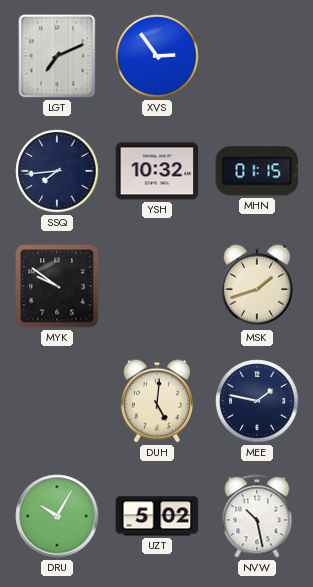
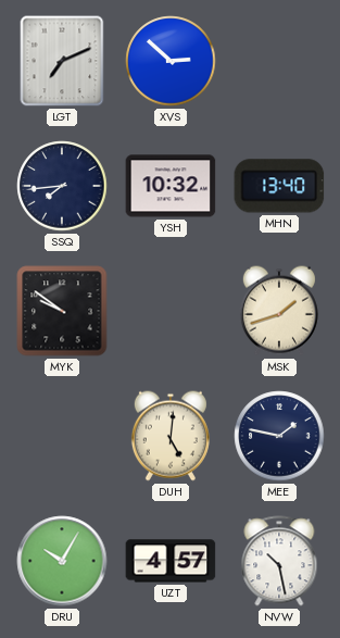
XVS: 2:54 -> 2:52 (171, 61)
MHN: 01:15 -> 13:40 (279, 186)
UZT: 5:02 -> 4:57 (171, 561)
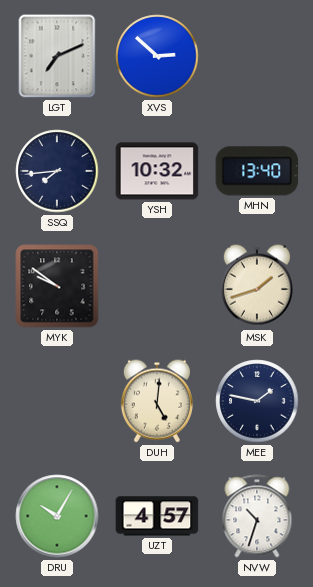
NVW: 10:28 -> 10:33 (257, 516)
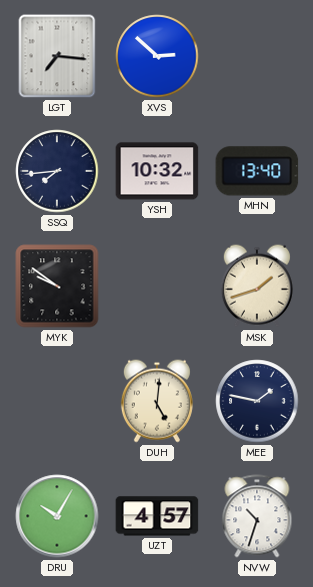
LGT: 7:11 -> 7:16 (57, 56)
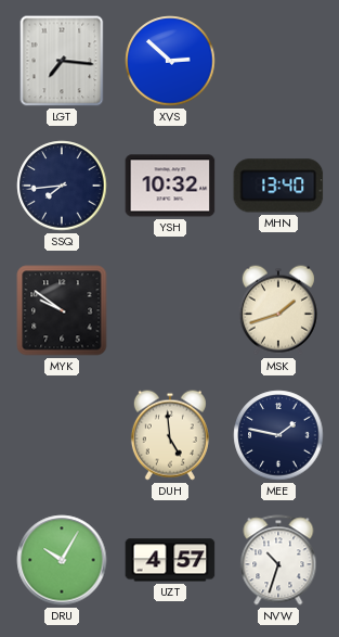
DUH: 5:01 -> 4:59 (170, 435)
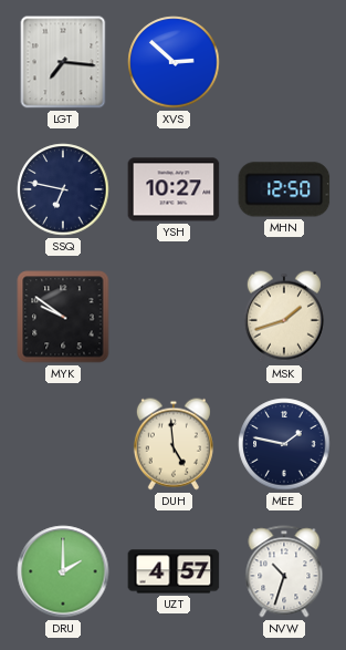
SSQ: 7:44 -> 6:47 (63, 189)
YSH: 10:32 -> 10:27 (174, 189)
MHN: 13:40 -> 12:50 (284, 189)
DRU: 10:05 -> 2:00 (63, 571)
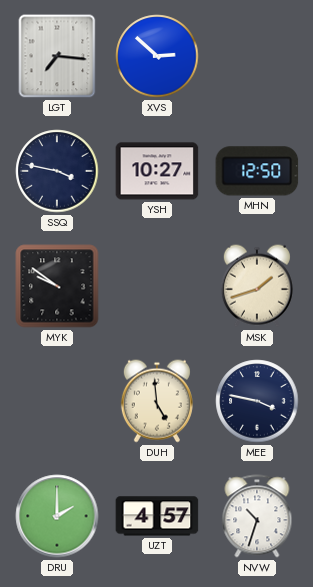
SSQ: 6:47 -> 3:47 (57, 171)
MEE: 1:47 -> 3:47 (257, 401)
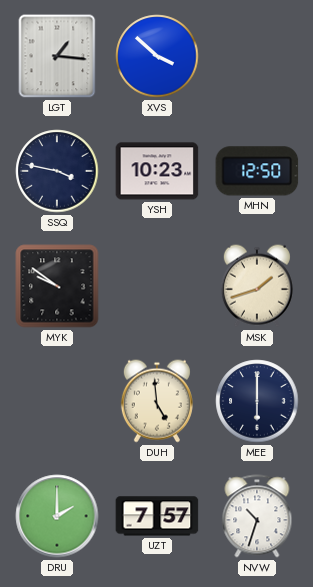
LGT: 7:16 -> 1:16 (57, 56)
XVS: 2:52 -> 3:52 (157, 56)
YSH: 10:27 -> 10:23 (157, 171)
MEE: 3:47 -> 6:00 (257, 401)
UZT: 4:57 -> 7:57 (157, 516)
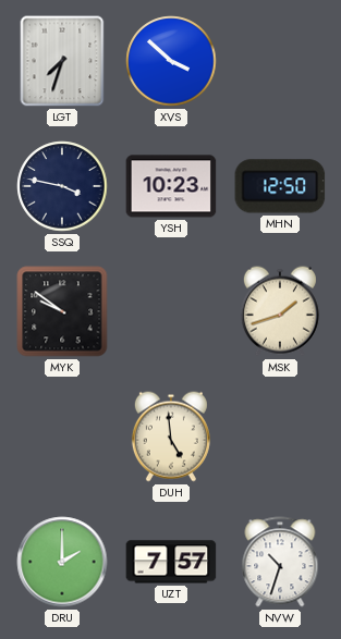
LGT: 1:16 -> 7:33 (62, 61)
MEE: 6:00 -> none (257, 401)
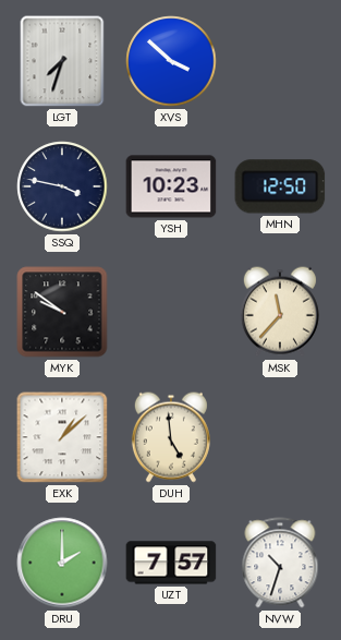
MSK: 1:42 -> 11:37 (280, 312)
EXK: none -> 1:08 (62, 437)
